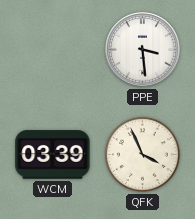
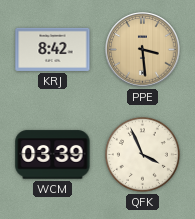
KRJ: none -> 8:42 (53, 49)
PPE dial: white -> champagne (143, 50)
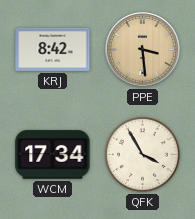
WCM: 03:39 -> 17:34 (53, 155)
QFK: 3:56 -> 3:55 (142, 154)
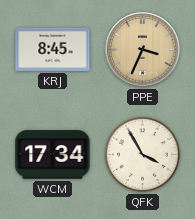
KRJ: 8:42 -> 8:45 (53, 49)
PPE: 3:29 -> 3:34 (143, 50)
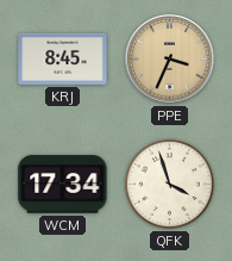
QFK: 3:55 -> 3:57 (169, 184)
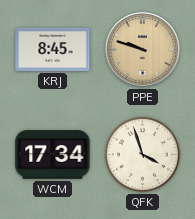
PPE: 3:34 -> 9:48 (143, 50)
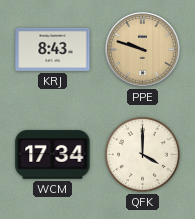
KRJ: 8:45 -> 8:43 (53, 49)
QFK: 3:57 -> 4:00 (142, 154)
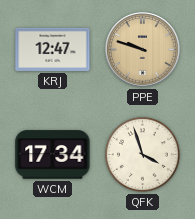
KRJ: 8:43 -> 12:47 (53, 49)
QFK: 4:00 -> 3:57 (142, 154)
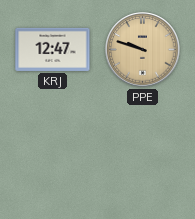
WCM: 17:34 -> none (53, 155)
QFK: 3:57 -> none (142, 154)
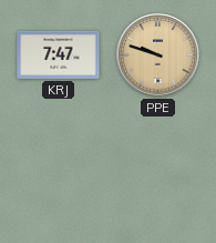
KRJ: 12:47 -> 7:47 (59, 54)
